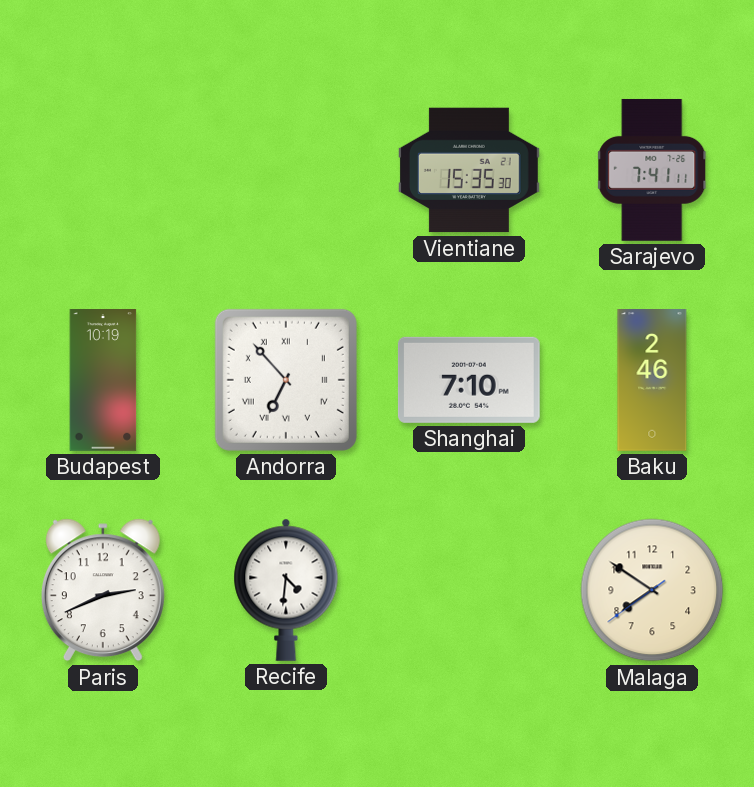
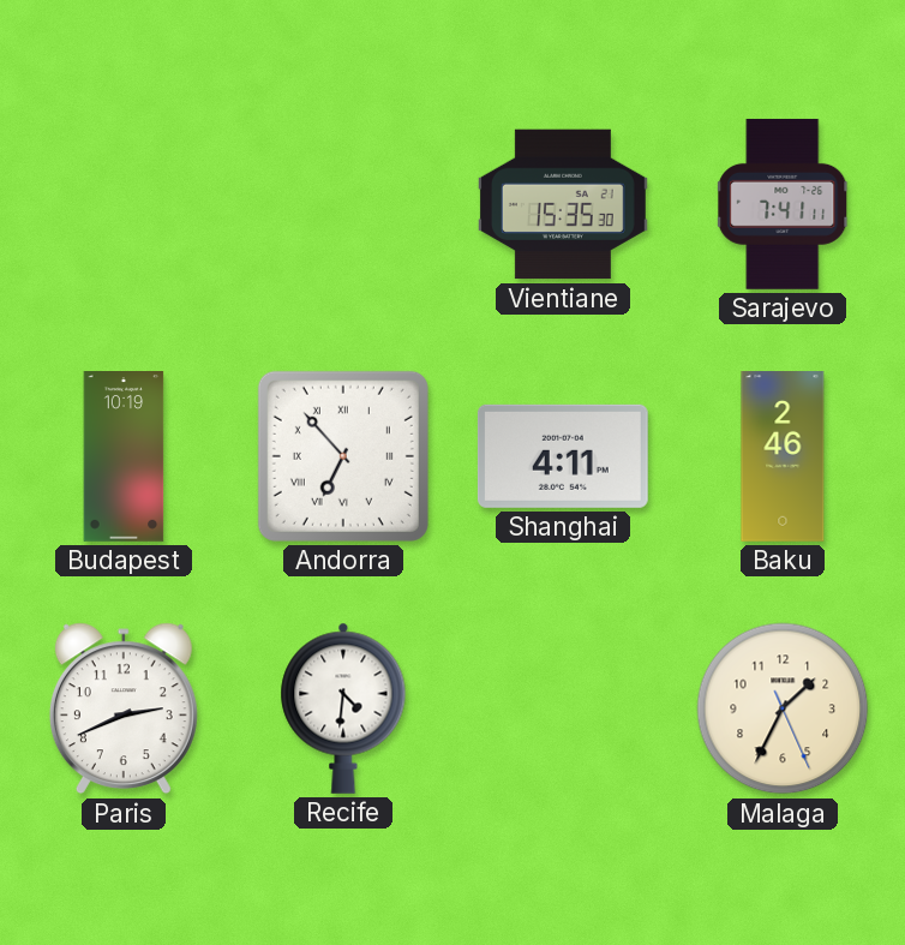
Shanghai: 7:10 -> 4:11 (563, 456)
Malaga: 7:50 -> 1:34 (783, 708)
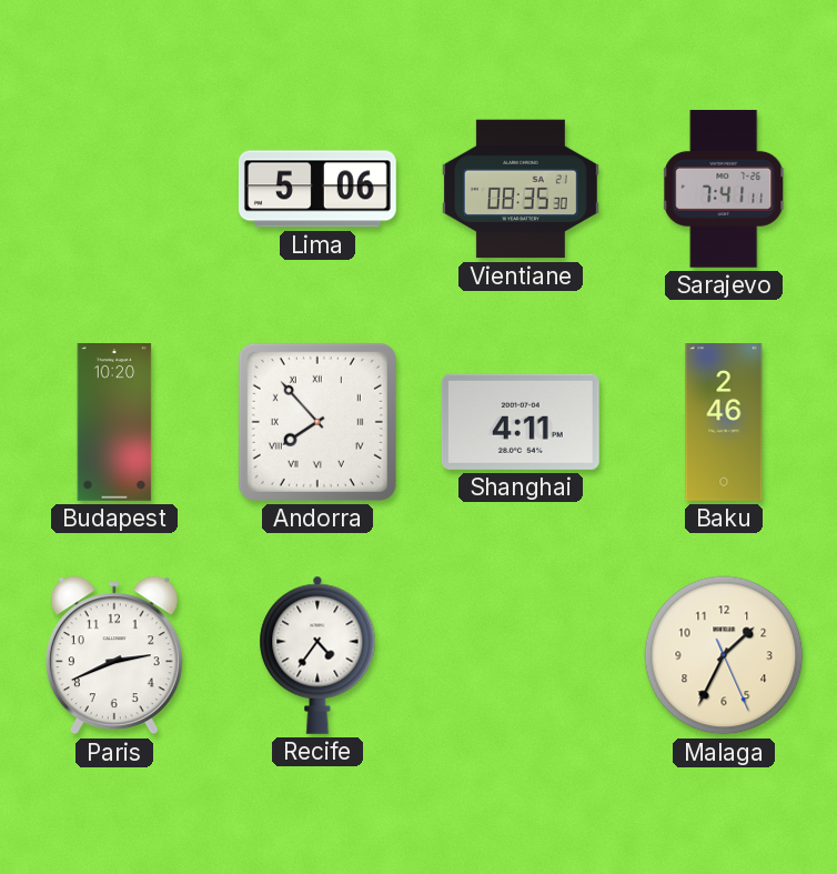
Lima: none -> 5:06 (317, 189)
Vientiane: 15:35 -> 08:35 (521, 189)
Budapest: 10:19 -> 10:20 (114, 423)
Andorra: 6:53 -> 7:53 (317, 422)
Recife: 4:31 -> 4:36 (317, 655)
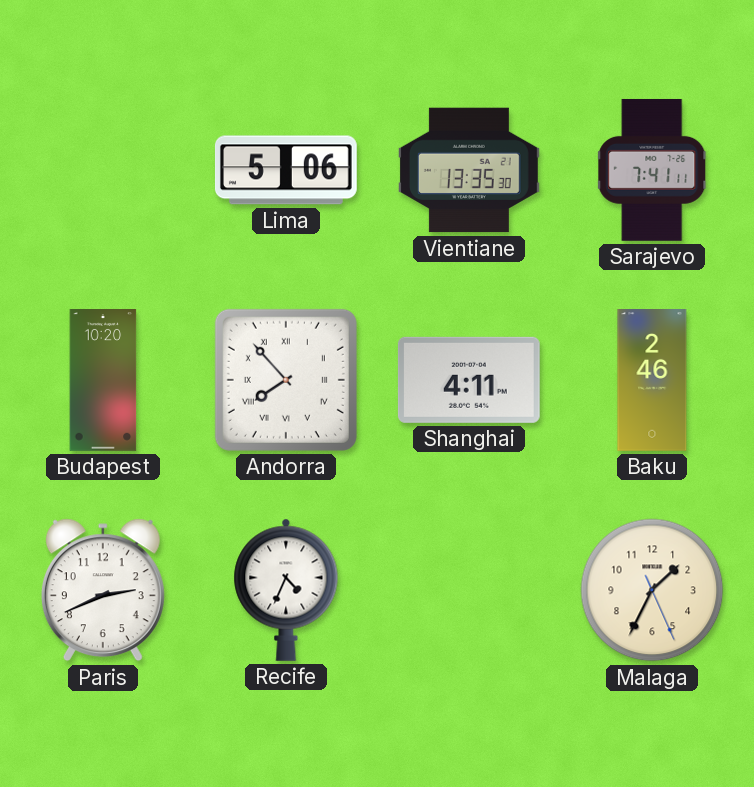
Vientiane: 08:35 -> 13:35 (469, 170)
Recife: 4:36 -> 4:34 (286, 590)
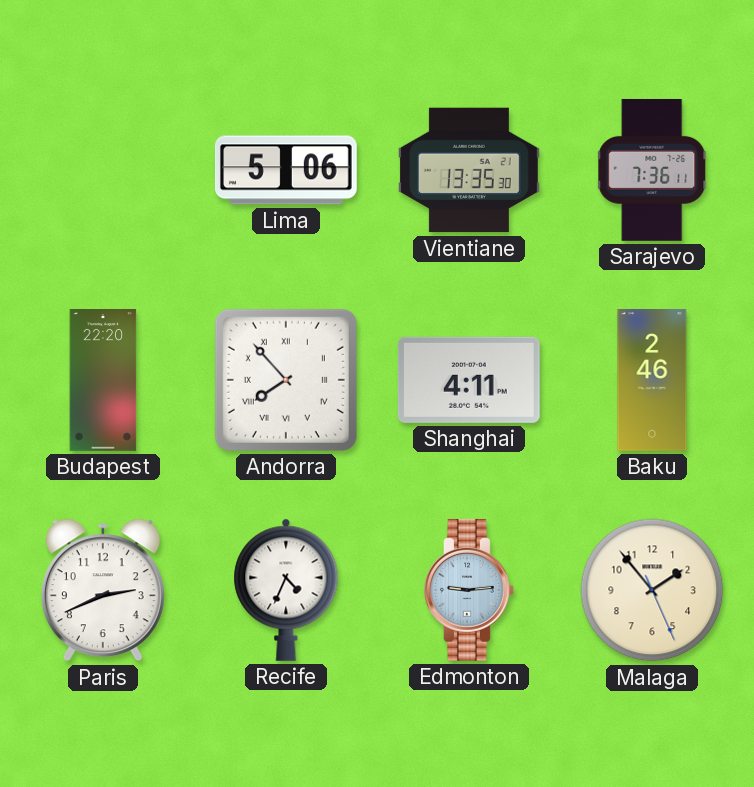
Sarajevo: 7:41 -> 7:36 (653, 170)
Budapest: 10:20 -> 22:20 (103, 381)
Edmonton: none -> 9:14 (470, 590)
Malaga: 1:34 -> 1:53 (652, 590)
